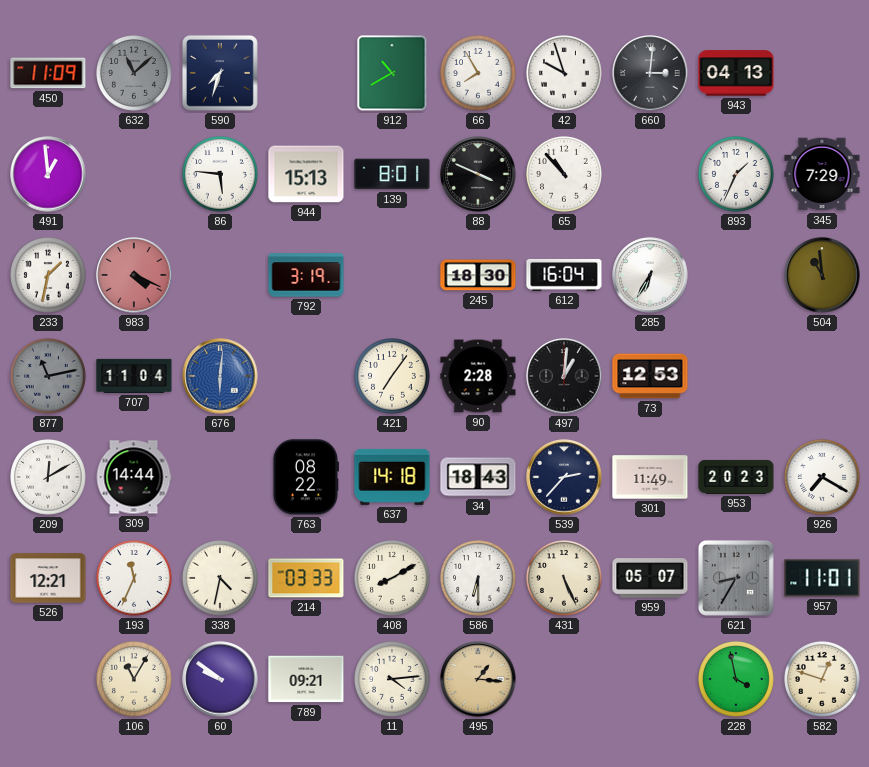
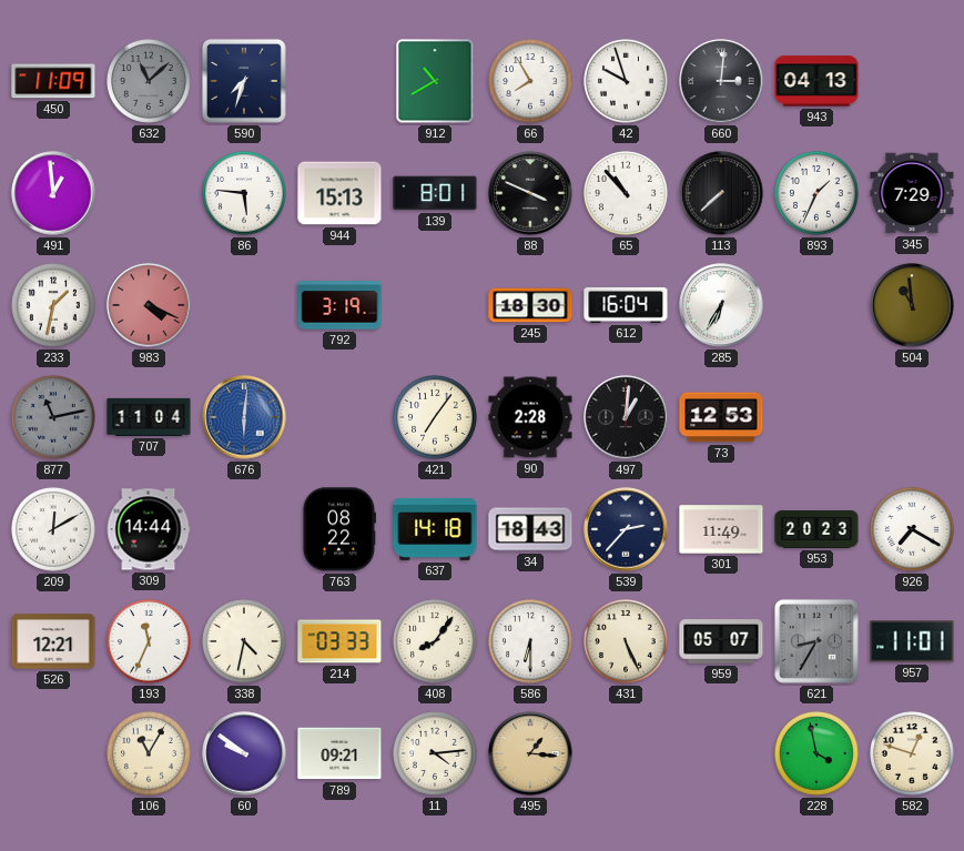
113: none -> 7:38 (721, 193)
408: 8:10 -> 8:06 (436, 642)
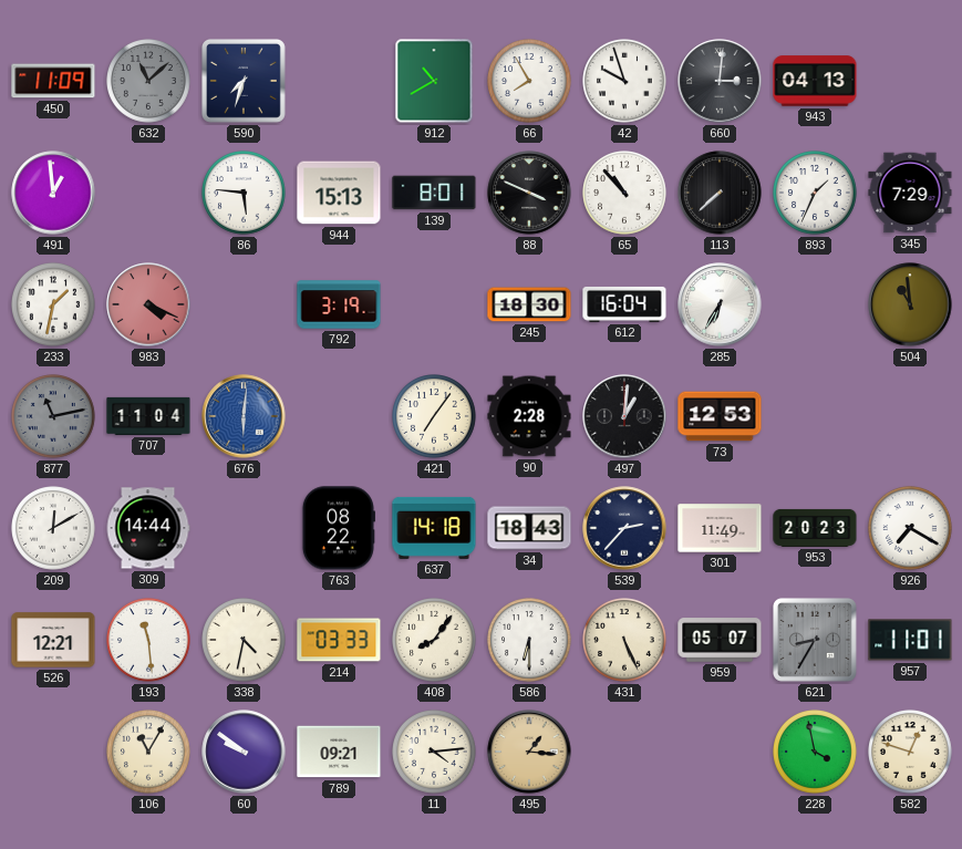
193: 11:34 -> 11:29 (149, 641)
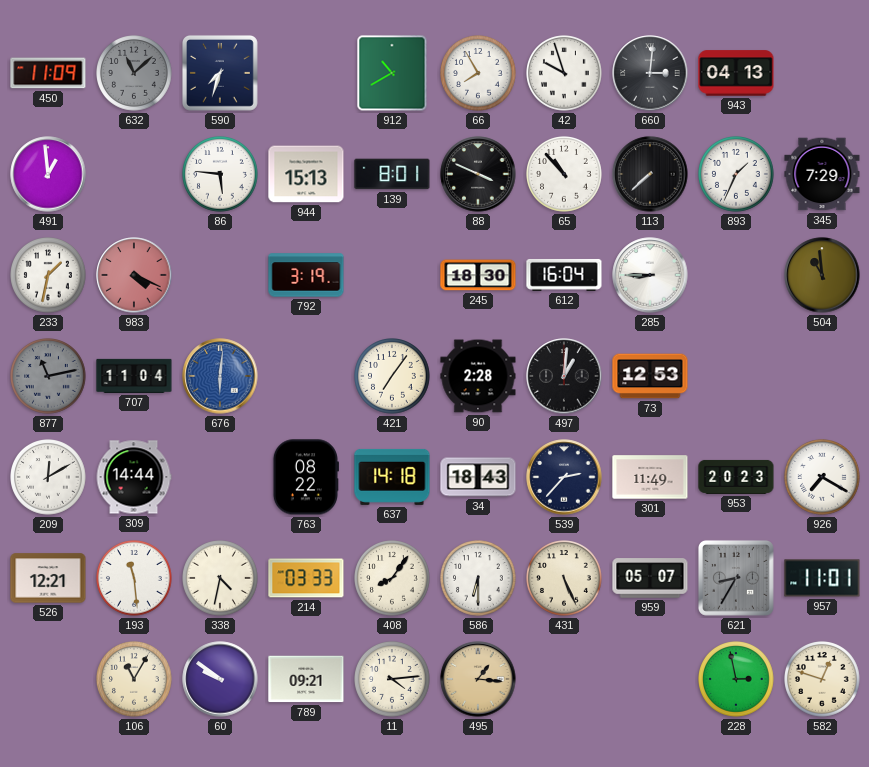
285: 6:35 -> 8:45 (650, 275)
228: 3:58 -> 2:58 (737, 680)
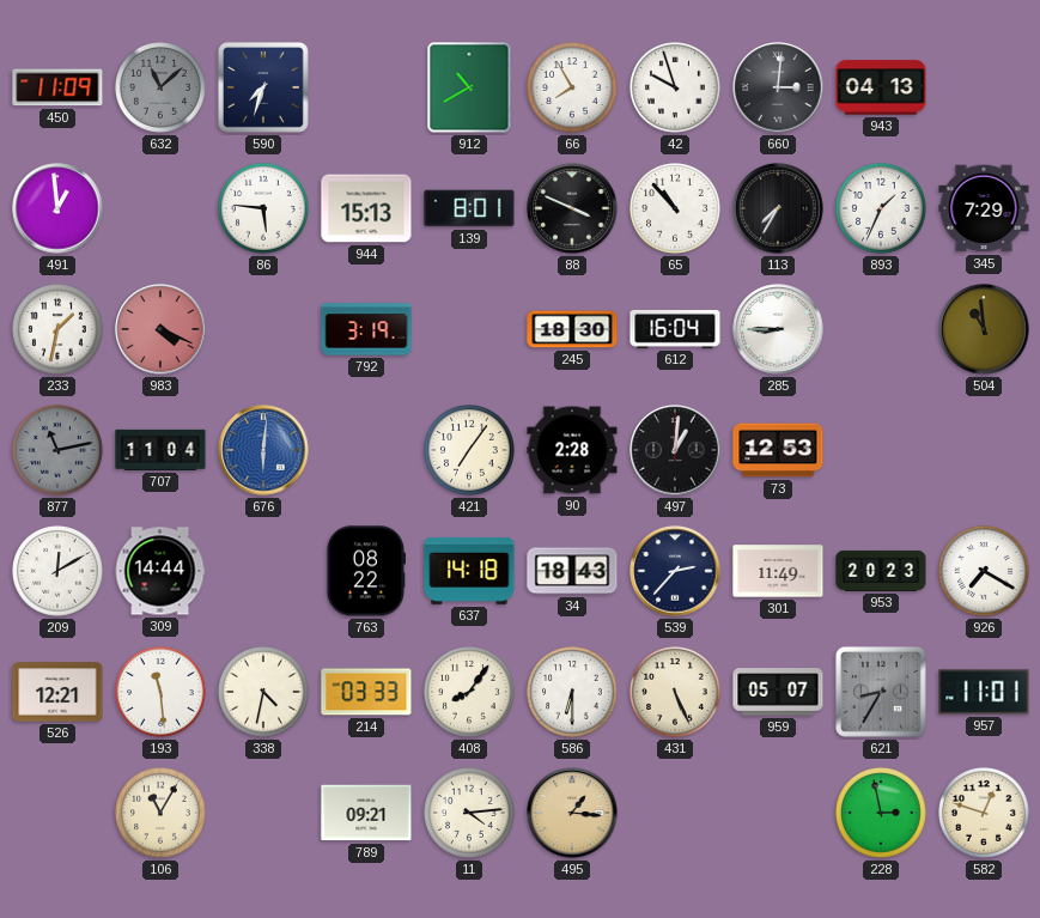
113: 7:38 -> 7:35 (778, 208)
60: 9:51 -> none (220, 679)
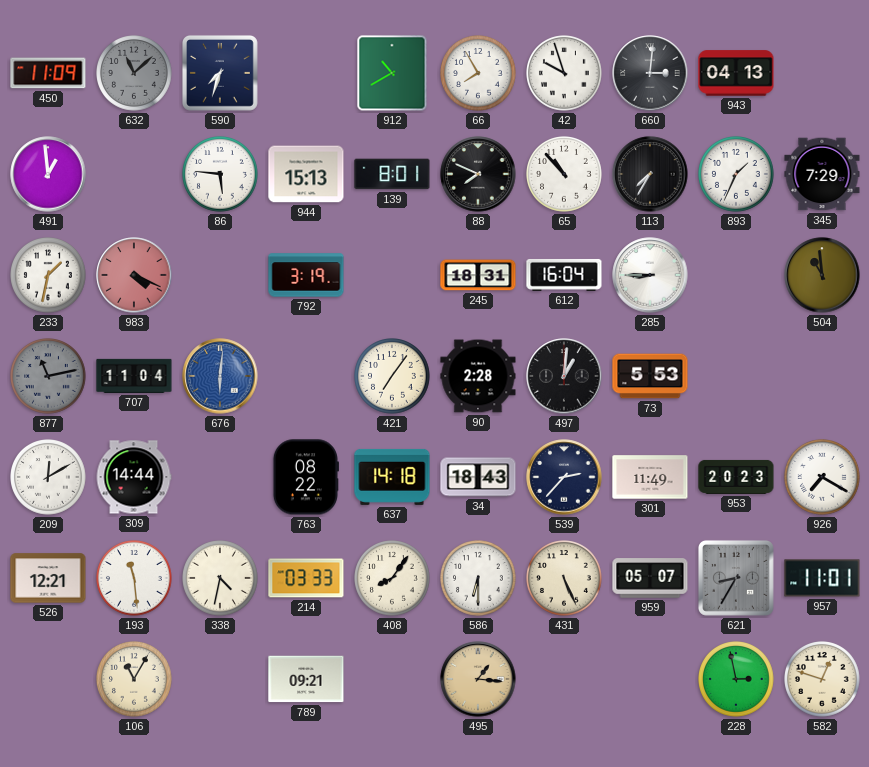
88: 3:49 -> 7:49 (478, 174)
245: 18:30 -> 18:31 (478, 275)
73: 12:53 -> 5:53 (650, 376)
11: 4:14 -> none (470, 814)
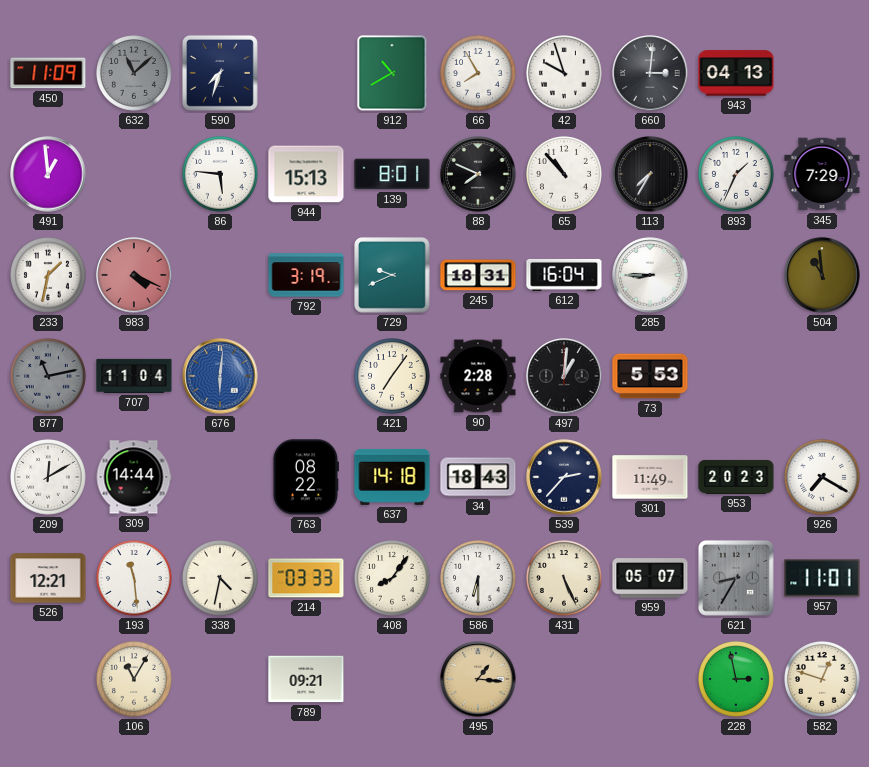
729: none -> 9:41 (392, 275)
